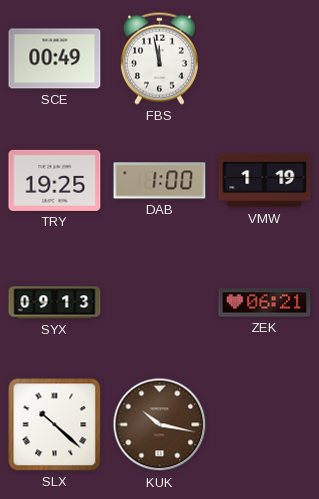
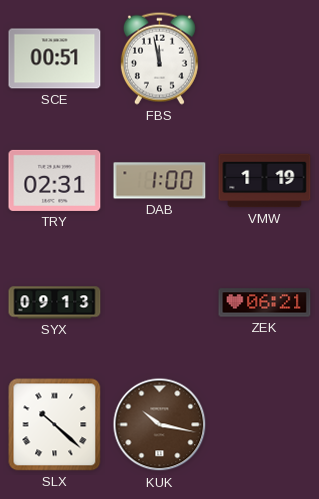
SCE: 00:49 -> 00:51 (55, 59)
TRY: 19:25 -> 02:31 (55, 180)
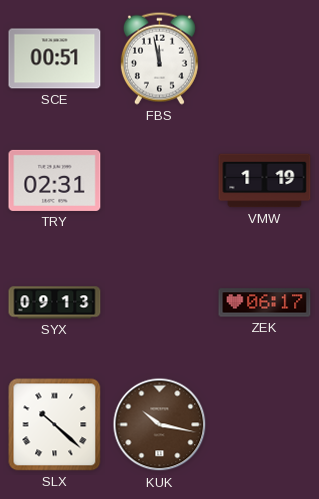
DAB: 1:00 -> none (160, 181)
ZEK: 06:21 -> 06:17 (265, 303)
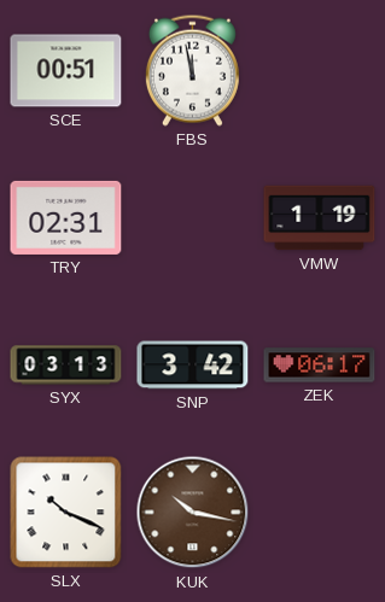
SYX: 09:13 -> 03:13 (66, 366)
SNP: none -> 3:42 (193, 366)
SLX: 10:22 -> 10:19 (66, 513)
